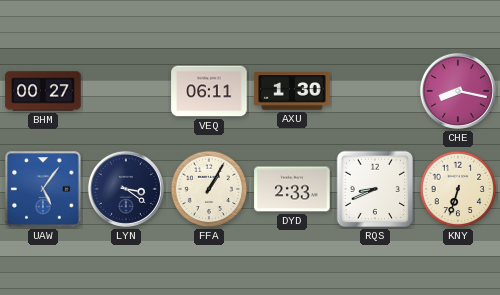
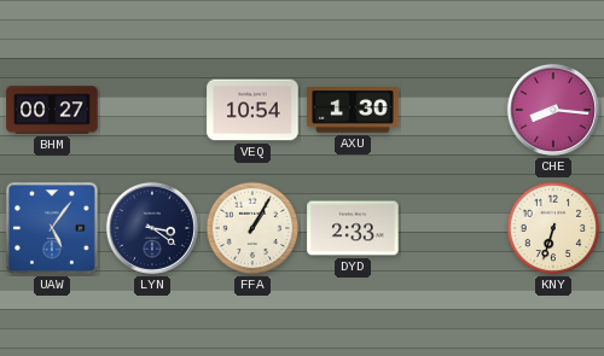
VEQ: 06:11 -> 10:54 (252, 110)
CHE: 8:17 -> 8:16 (553, 110)
RQS: 8:41 -> none (375, 189)
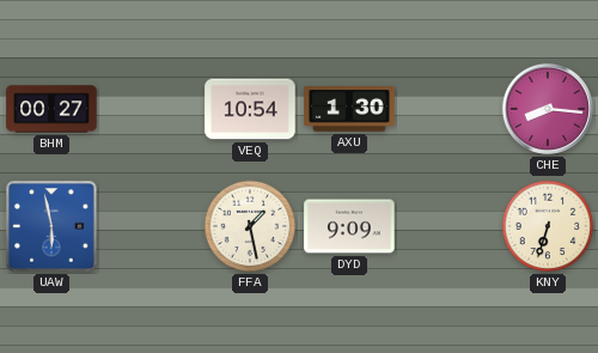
UAW: 5:06 -> 5:58 (51, 226)
LYN: 3:21 -> none (152, 228)
FFA: 1:05 -> 1:28 (250, 226)
DYD: 2:33 -> 9:09 (349, 226)
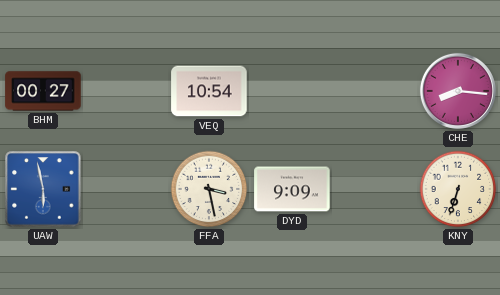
AXU: 1:30 -> none (349, 109)
FFA: 1:28 -> 3:28 (209, 189)
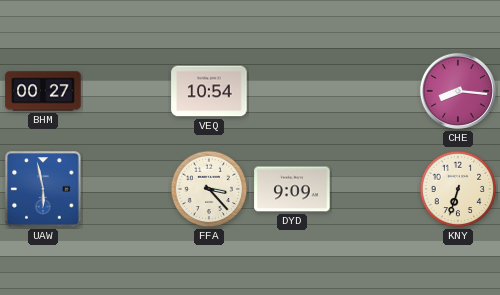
FFA: 3:28 -> 3:23 (209, 189)
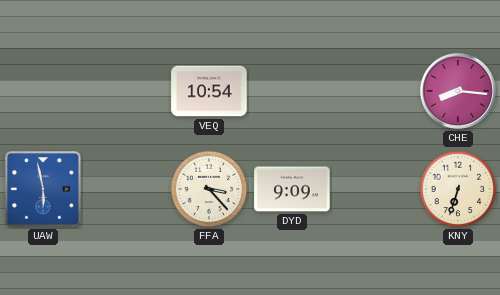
BHM: 00:27 -> none (43, 91)
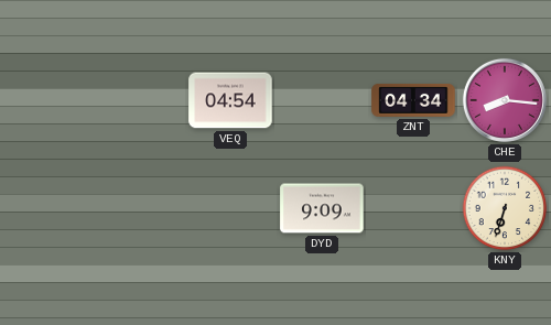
VEQ: 10:54 -> 04:54 (230, 100)
ZNT: none -> 04:34 (413, 100)
UAW: 5:58 -> none (43, 189)
FFA: 3:23 -> none (209, 189)
